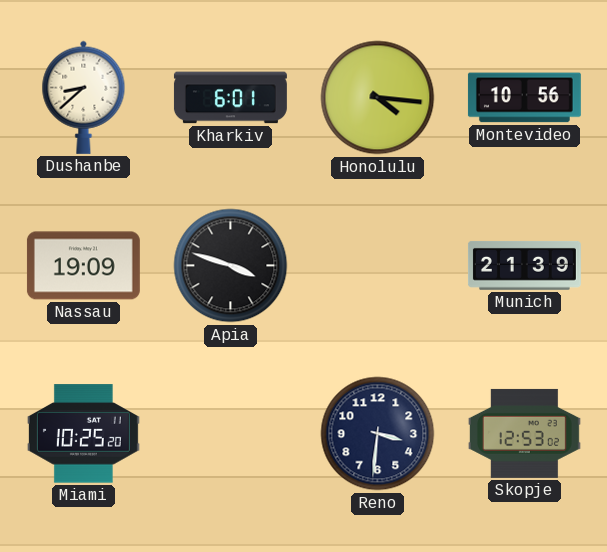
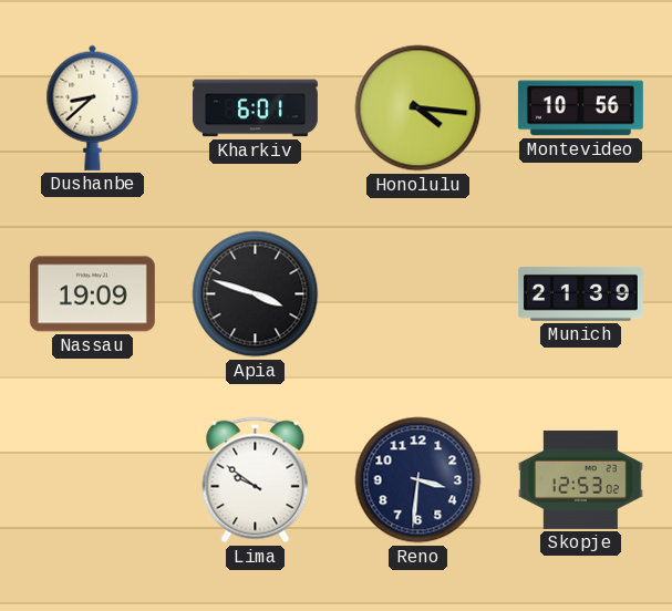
Miami: 10:25 -> none (83, 434)
Lima: none -> 9:51 (256, 480)
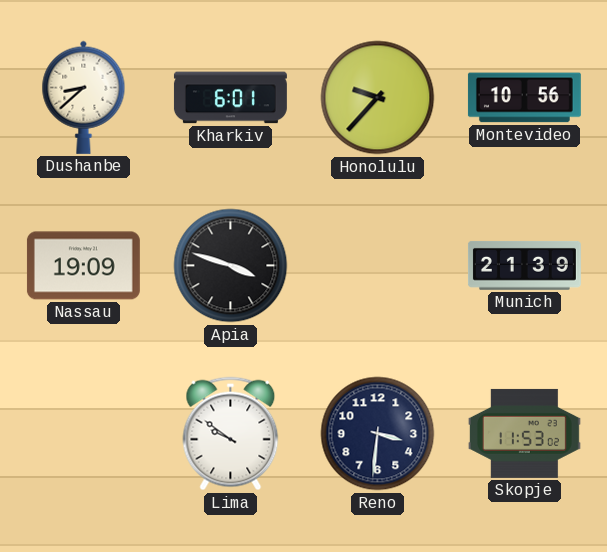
Honolulu: 4:16 -> 9:37 (378, 98)
Skopje: 12:53 -> 11:53 (524, 433)
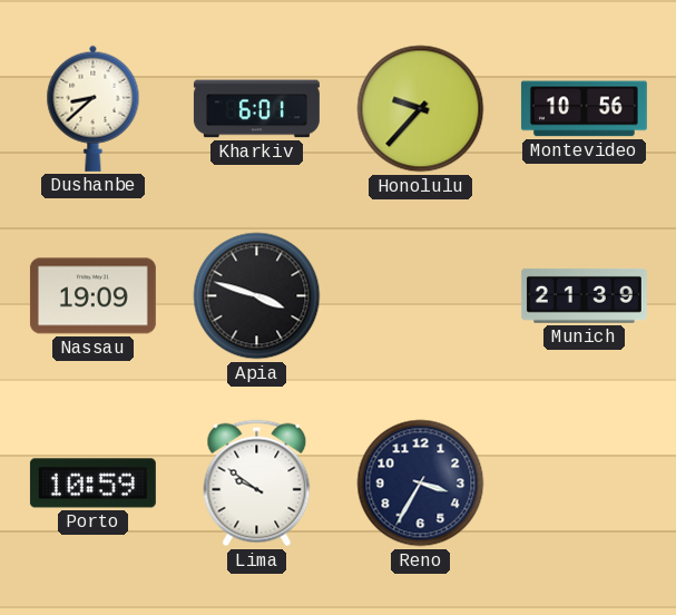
Porto: none -> 10:59 (92, 484)
Reno: 3:31 -> 3:35 (421, 484)
Skopje: 11:53 -> none (524, 433)
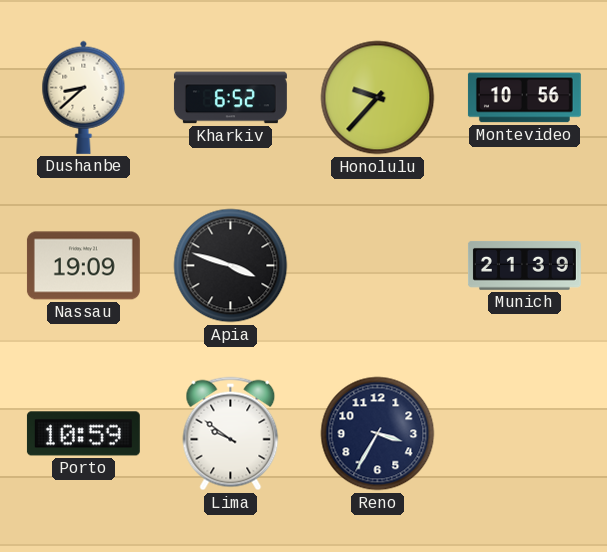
Kharkiv: 6:01 -> 6:52 (230, 98)
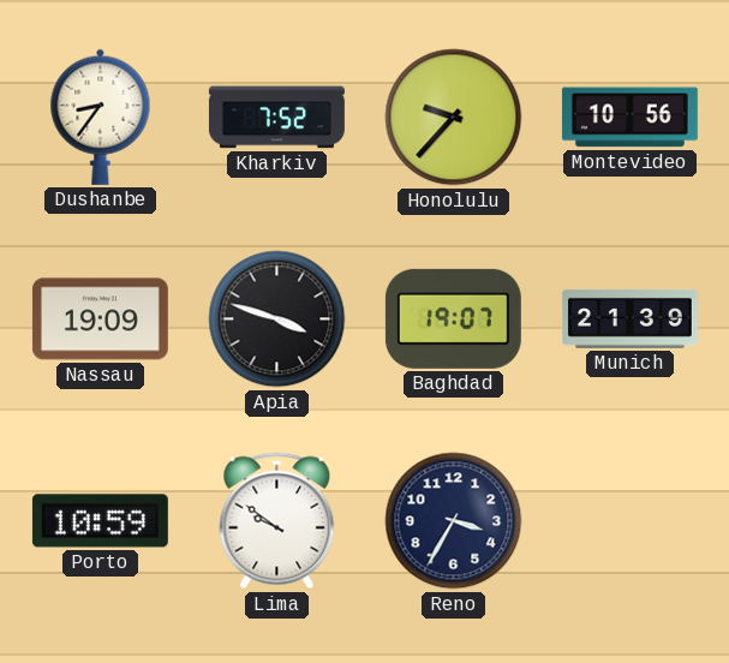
Dushanbe: 8:38 -> 8:36 (101, 117)
Kharkiv: 6:52 -> 7:52 (276, 118)
Baghdad: none -> 19:07 (453, 318)
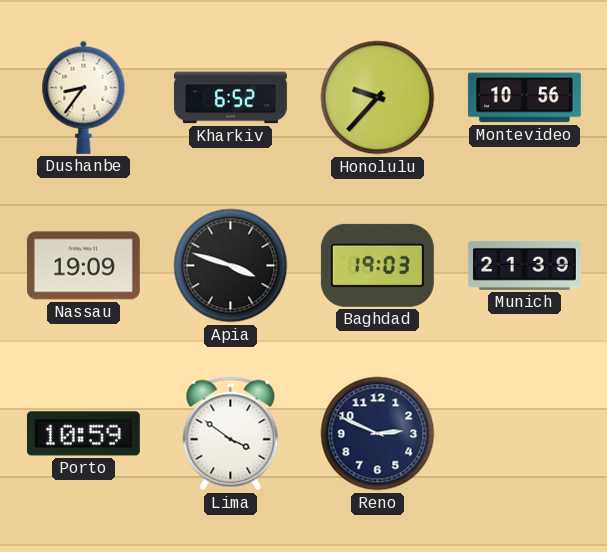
Kharkiv: 7:52 -> 6:52 (230, 98)
Baghdad: 19:07 -> 19:03 (377, 265)
Lima: 9:51 -> 3:51 (231, 434)
Reno: 3:35 -> 2:49 (378, 434)
